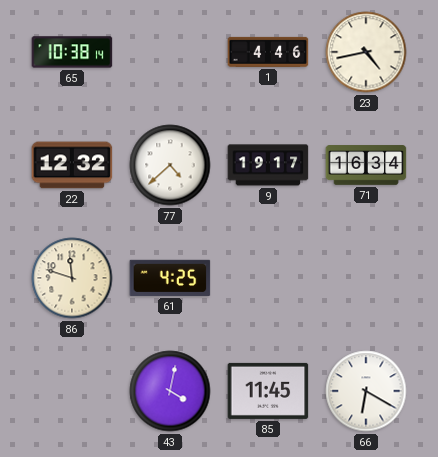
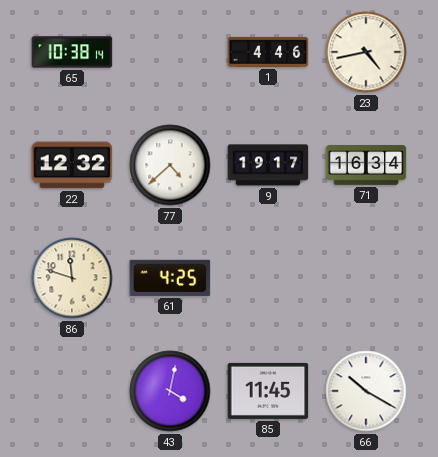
66: 6:20 -> 10:20 (366, 391)
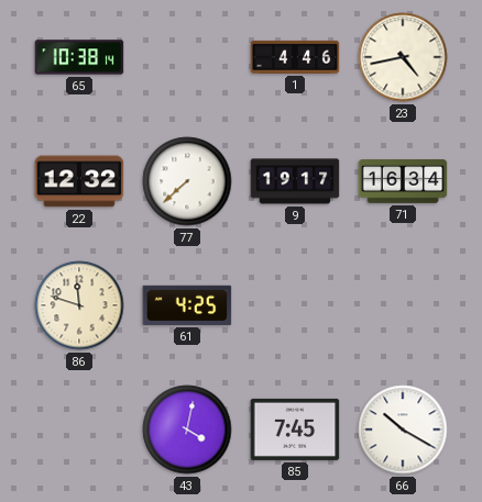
77: 4:38 -> 7:38 (187, 181)
85: 11:45 -> 7:45 (295, 430)
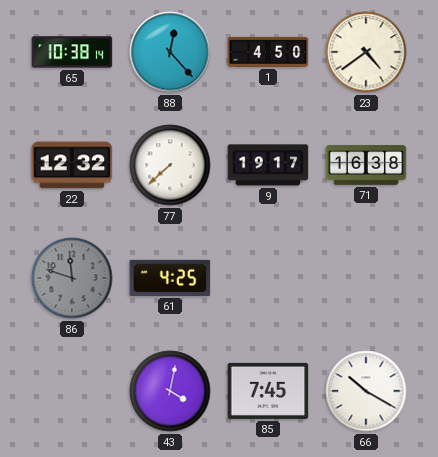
88: none -> 12:23 (170, 52)
1: 4:46 -> 4:50 (268, 52)
23: 4:43 -> 4:39 (366, 52)
71: 16:34 -> 16:38 (366, 165)
86 dial: cream -> grey (72, 278)
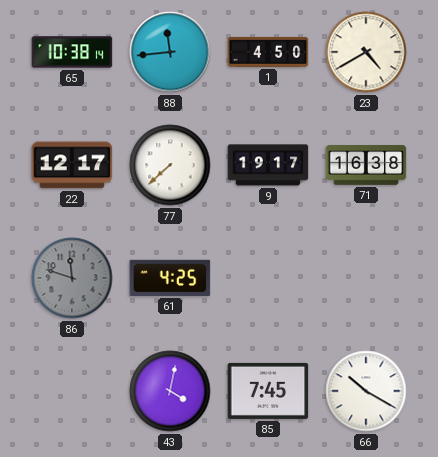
88: 12:23 -> 11:44 (170, 52)
23: 4:39 -> 4:40 (366, 52)
22: 12:32 -> 12:17 (72, 165)
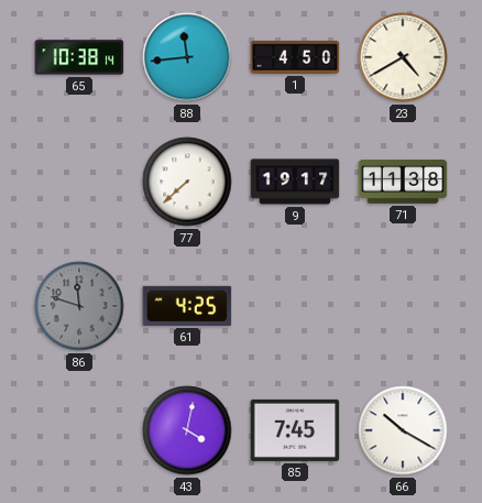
22: 12:17 -> none (72, 165)
71: 16:38 -> 11:38 (403, 182)
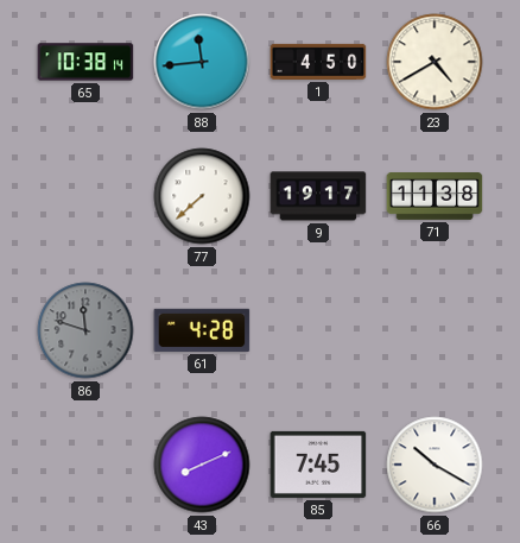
61: 4:25 -> 4:28 (202, 330)
43: 4:02 -> 8:11 (202, 465)
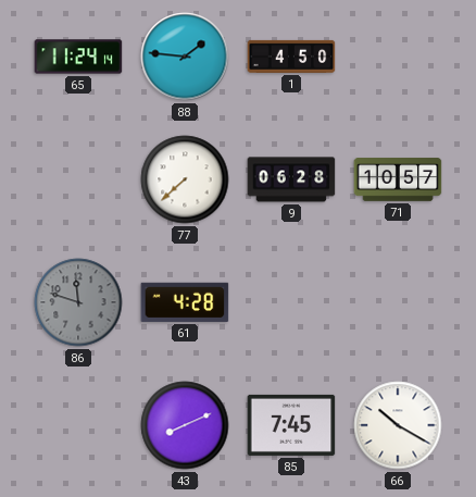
65: 10:38 -> 11:24 (78, 57)
88: 11:44 -> 1:46 (185, 57)
23: 4:40 -> none (435, 62)
9: 19:17 -> 06:28 (291, 179)
71: 11:38 -> 10:57 (398, 179)
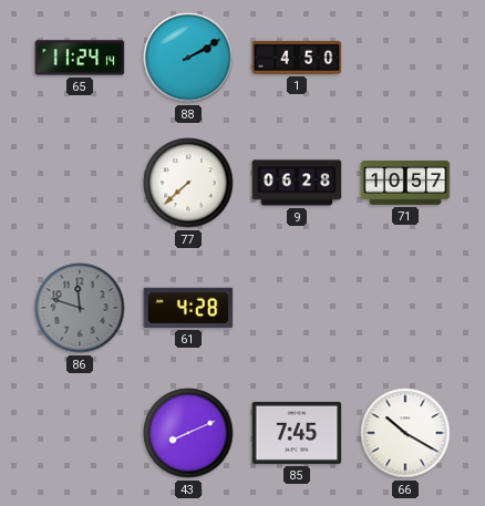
88: 1:46 -> 2:10 (188, 58)
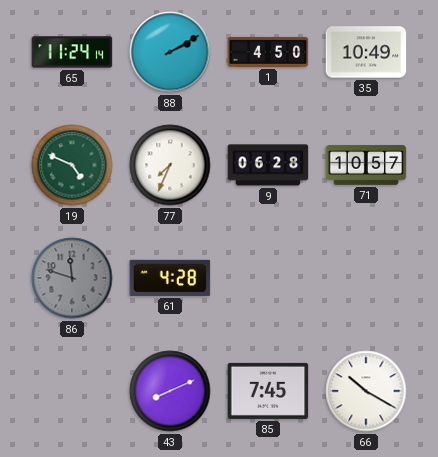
35: none -> 10:49 (366, 52)
19: none -> 4:49 (72, 165)
77: 7:38 -> 7:34 (170, 165)
